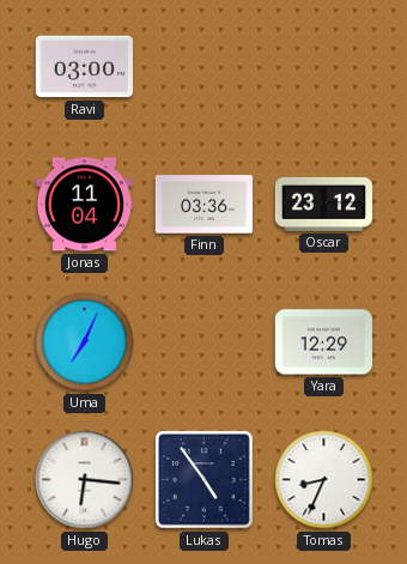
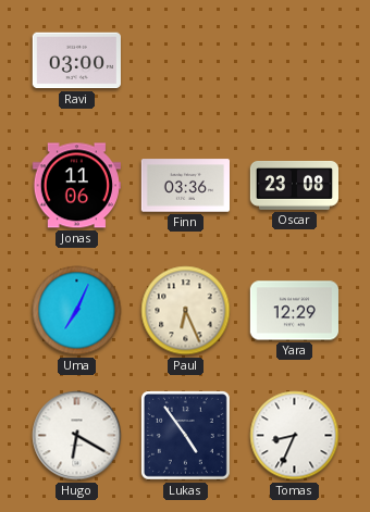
Jonas: 11:04 -> 11:06 (76, 186)
Oscar: 23:12 -> 23:08 (294, 185)
Paul: none -> 6:26 (186, 311)
Hugo: 6:16 -> 6:20 (77, 436)
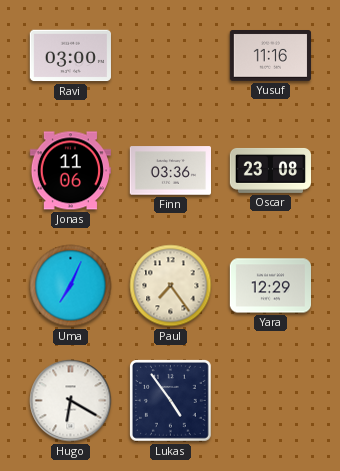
Yusuf: none -> 11:16 (270, 56)
Paul: 6:26 -> 7:24 (171, 286)
Tomas: 8:34 -> none (295, 436)
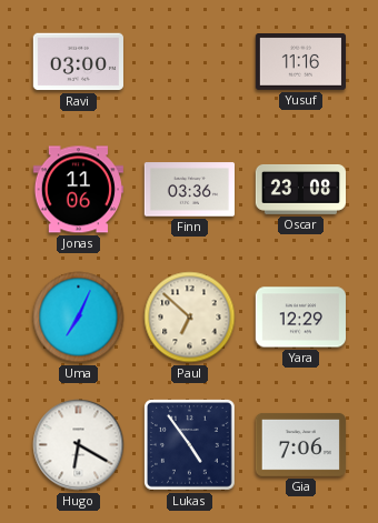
Paul: 7:24 -> 6:52 (190, 318)
Gia: none -> 7:06 (300, 444)
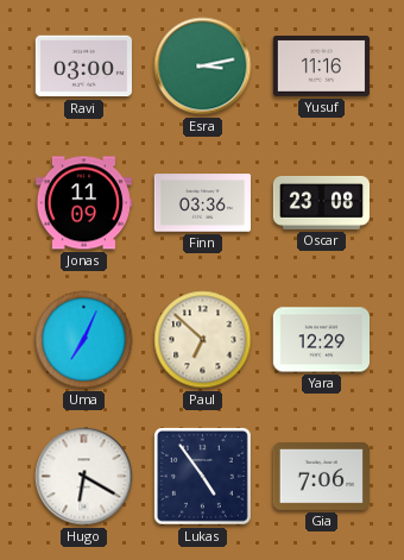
Esra: none -> 3:13 (203, 67)
Jonas: 11:06 -> 11:09 (83, 203)
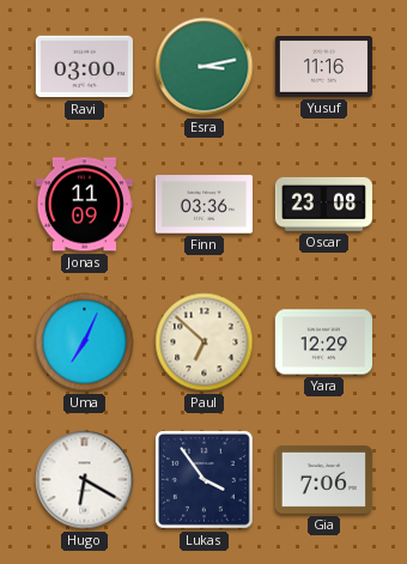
Lukas: 4:54 -> 3:54 (203, 479)
